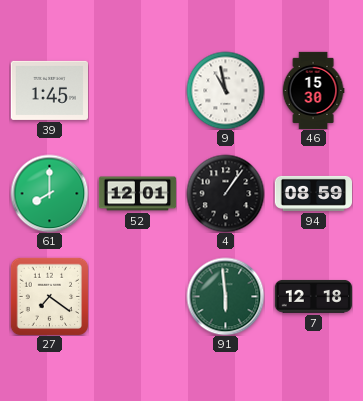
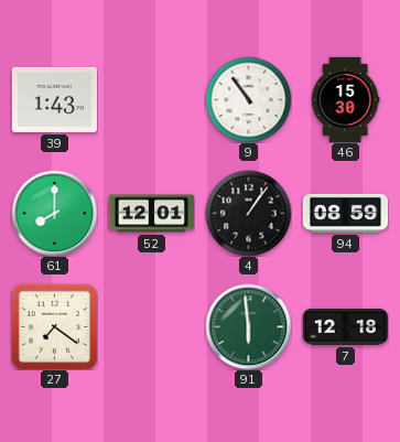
39: 1:45 -> 1:43 (54, 99)
9: 10:58 -> 10:54 (248, 99)
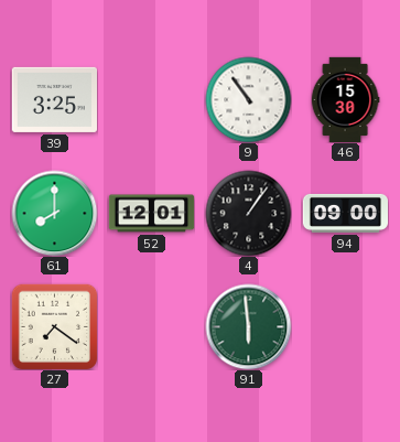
39: 1:43 -> 3:25 (54, 99)
94: 08:59 -> 09:00 (345, 213)
7: 12:18 -> none (345, 326)
